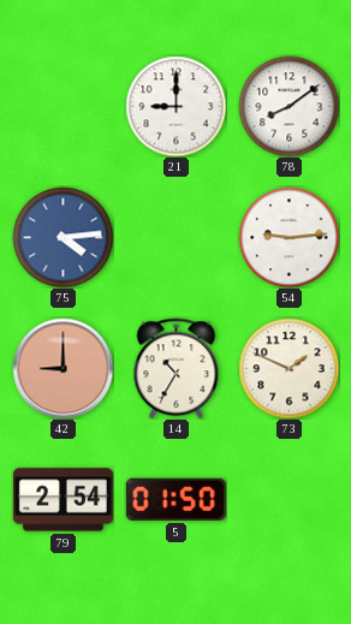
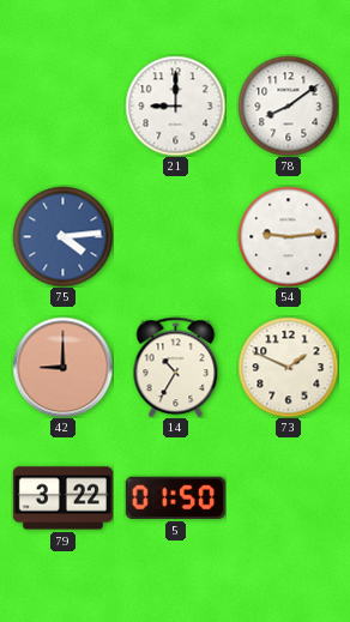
79: 2:54 -> 3:22 (62, 499)
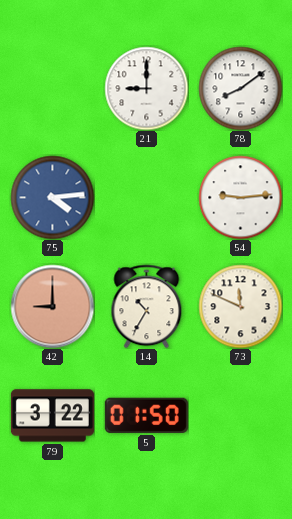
73: 1:49 -> 11:49 (240, 306)
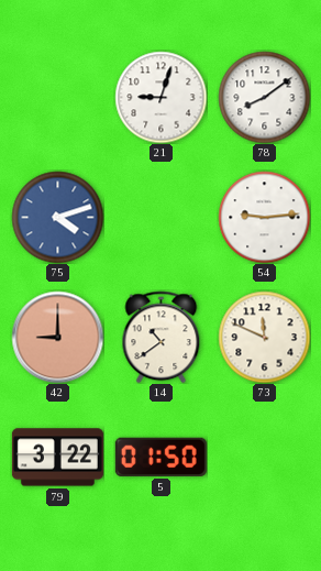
21: 9:00 -> 9:03 (160, 97)
75: 4:14 -> 4:12 (57, 217)
14: 10:35 -> 10:39 (162, 337)
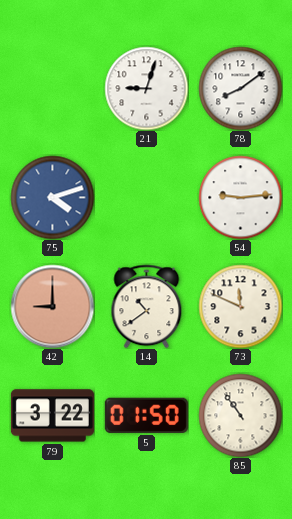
85: none -> 10:54 (240, 415)
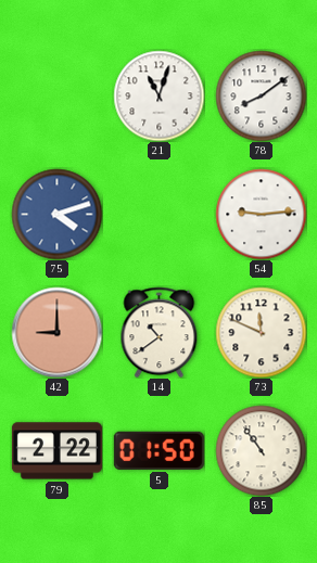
21: 9:03 -> 11:03 (158, 95)
79: 3:22 -> 2:22 (56, 451)
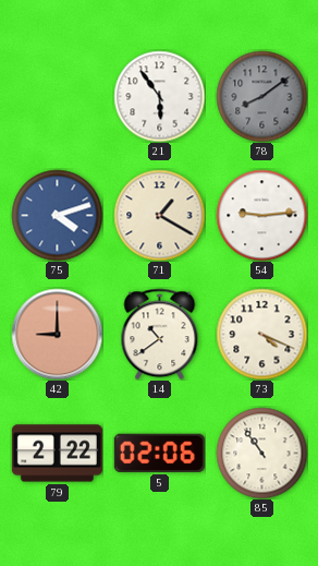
21: 11:03 -> 5:54 (159, 96)
78 dial: white -> grey (261, 96)
71: none -> 1:20 (159, 215)
73: 11:49 -> 4:19 (261, 334)
5: 01:50 -> 02:06 (159, 453)
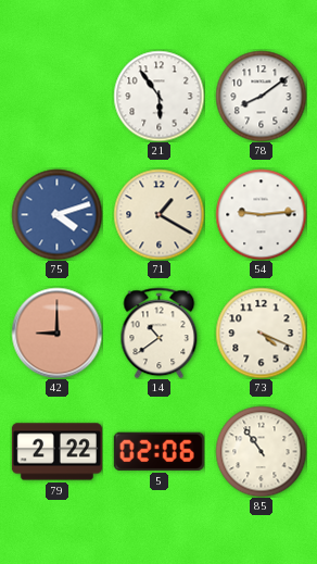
78 dial: grey -> white (261, 96)
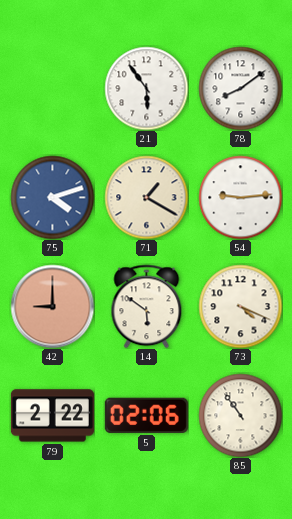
14: 10:39 -> 5:51 (147, 306)
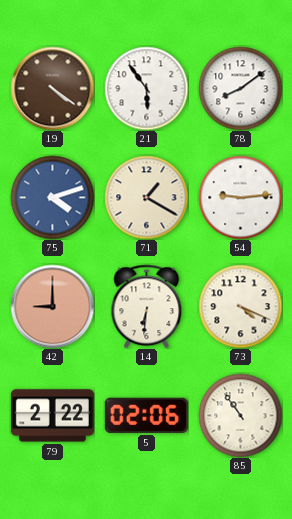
19: none -> 4:21 (52, 88)
14: 5:51 -> 6:31 (147, 306)
